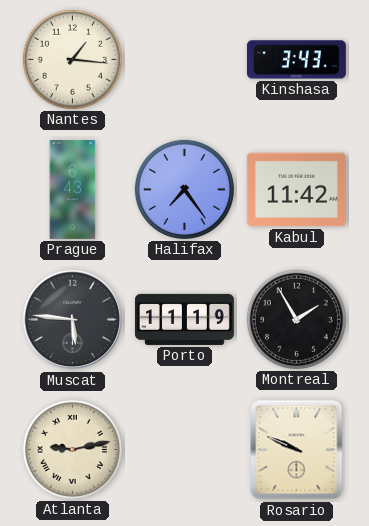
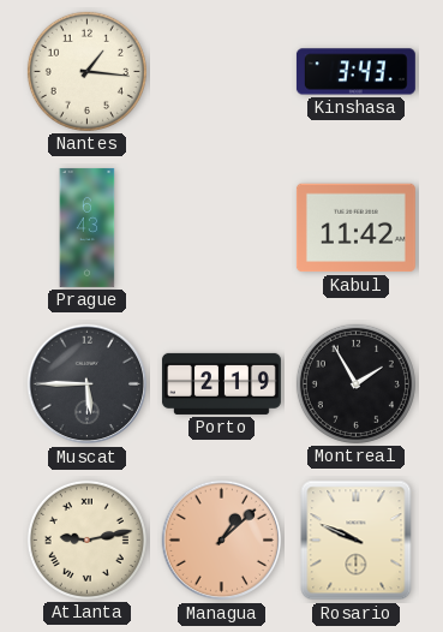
Halifax: 7:24 -> none (184, 189)
Muscat: 5:46 -> 5:45 (88, 384)
Porto: 11:19 -> 2:19 (221, 383)
Managua: none -> 1:08 (222, 541)
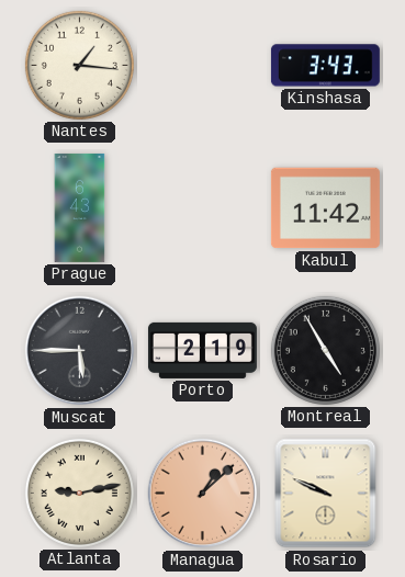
Montreal: 1:55 -> 4:55 (325, 350)
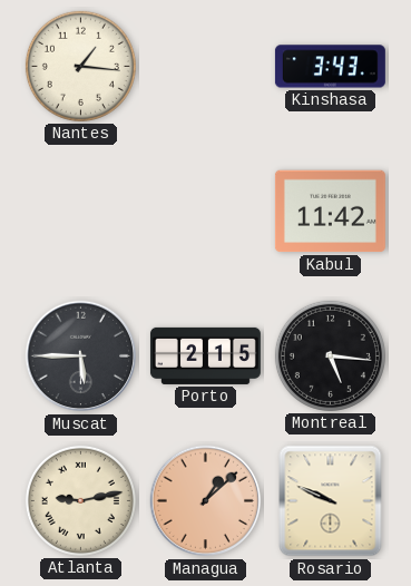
Prague: 6:43 -> none (80, 207)
Porto: 2:19 -> 2:15 (205, 355)
Montreal: 4:55 -> 5:16 (330, 355)
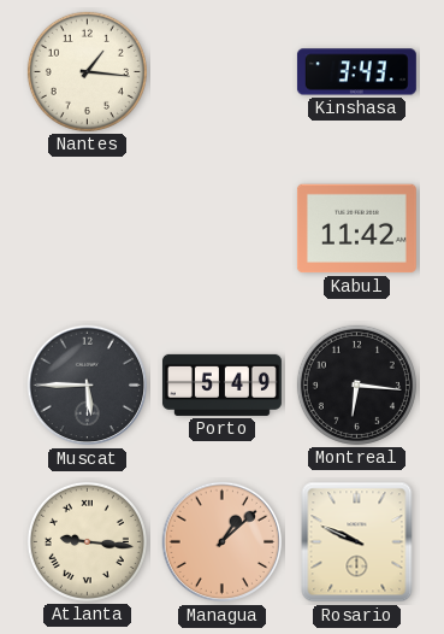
Porto: 2:15 -> 5:49 (221, 384)
Montreal: 5:16 -> 6:16 (356, 384)
Atlanta: 9:13 -> 9:16 (87, 541)
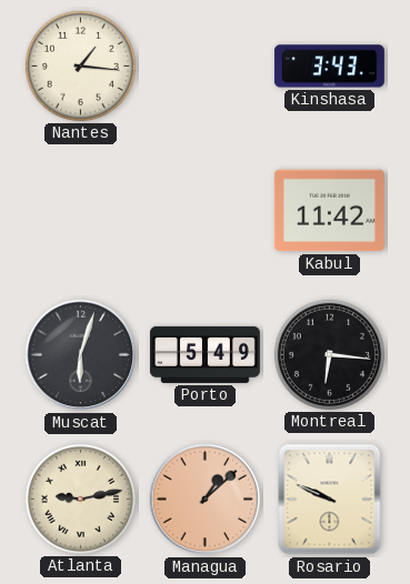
Muscat: 5:45 -> 6:03 (81, 355)
Atlanta: 9:16 -> 9:13 (80, 499)
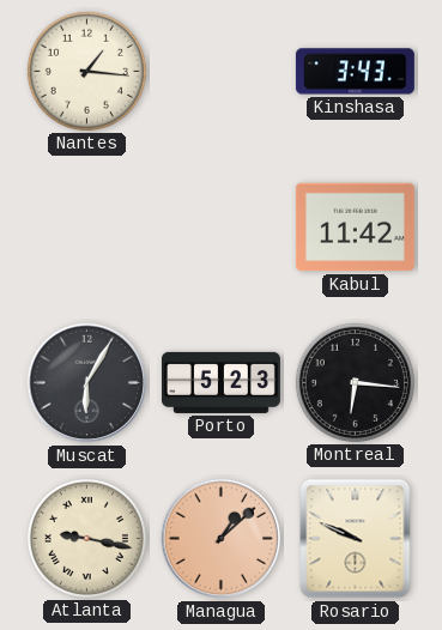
Muscat: 6:03 -> 6:05 (87, 383)
Porto: 5:49 -> 5:23 (220, 382)
Atlanta: 9:13 -> 9:17 (86, 538)
